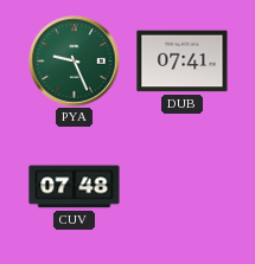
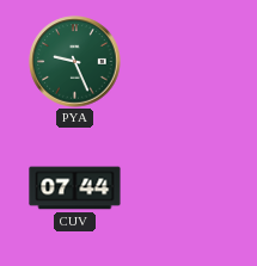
DUB: 07:41 -> none (183, 62)
CUV: 07:48 -> 07:44 (75, 188)
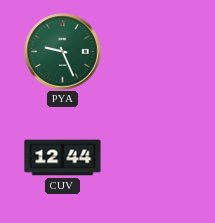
CUV: 07:44 -> 12:44 (63, 158)
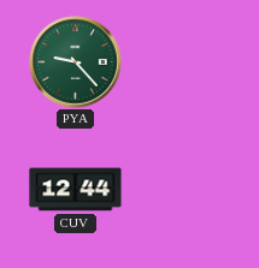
PYA: 9:26 -> 9:23 (76, 62)
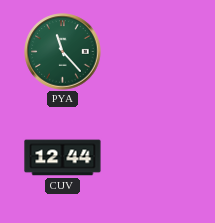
PYA: 9:23 -> 11:23 (63, 52)
